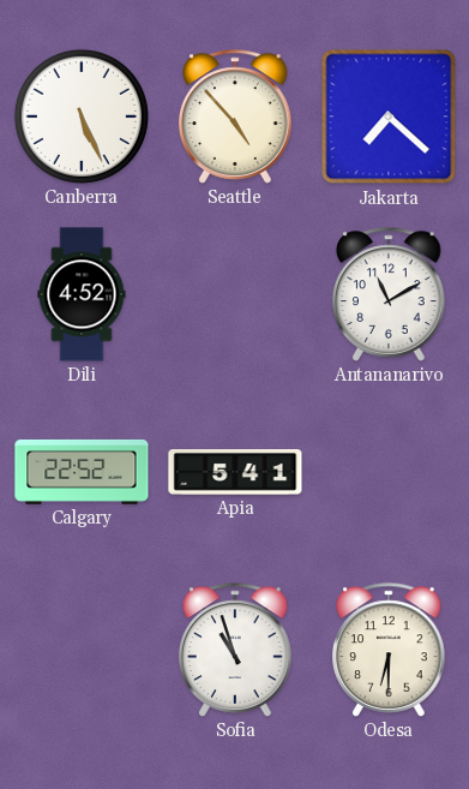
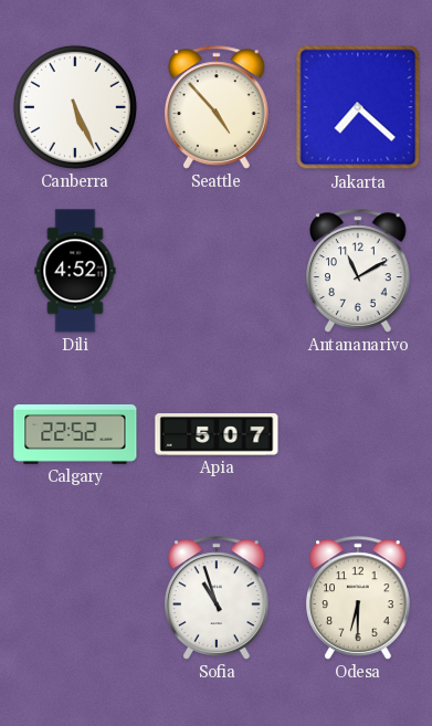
Apia: 5:41 -> 5:07 (217, 435)
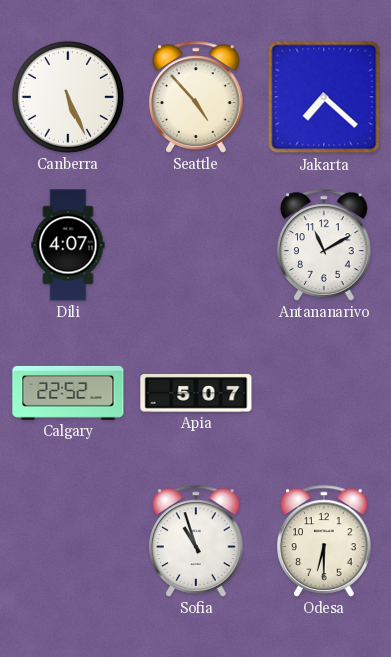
Dili: 4:52 -> 4:07 (68, 245)
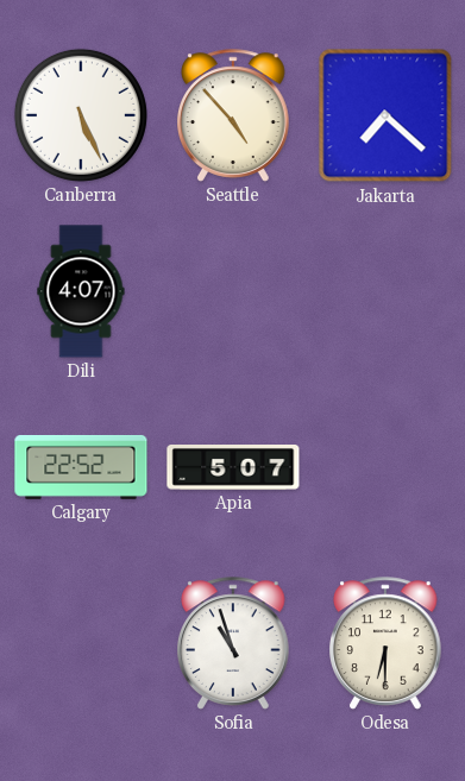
Antananarivo: 11:10 -> none (325, 245)
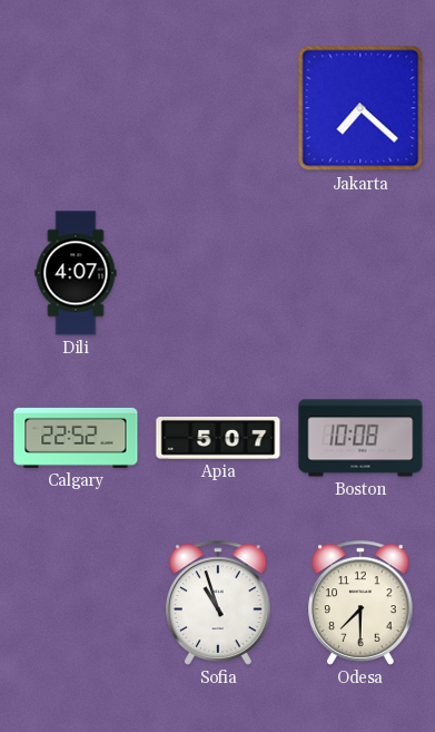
Canberra: 5:26 -> none (81, 115)
Seattle: 4:53 -> none (234, 115)
Boston: none -> 10:08 (360, 438)
Odesa: 6:30 -> 7:30 (362, 603)
